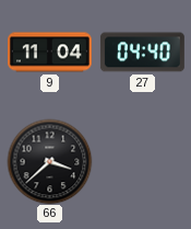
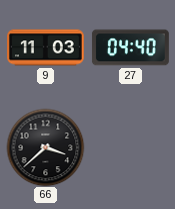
9: 11:04 -> 11:03 (46, 48)
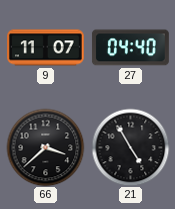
9: 11:03 -> 11:07 (46, 48)
21: none -> 4:55 (130, 147)
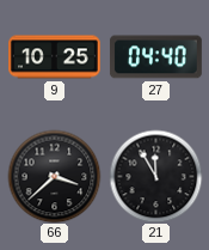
9: 11:07 -> 10:25 (55, 57)
21: 4:55 -> 11:55 (155, 176)
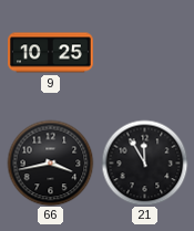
27: 04:40 -> none (155, 57)
66: 3:38 -> 3:43 (50, 162)
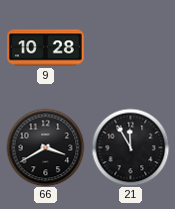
9: 10:25 -> 10:28 (46, 48)
66: 3:43 -> 3:40 (45, 147)
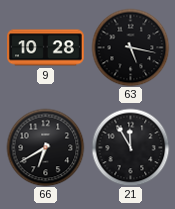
63: none -> 5:17 (130, 47)
66: 3:40 -> 6:40 (45, 147)
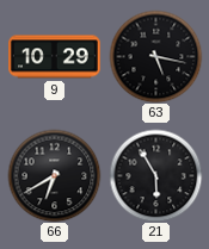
9: 10:28 -> 10:29 (55, 57)
21: 11:55 -> 5:55 (155, 175)
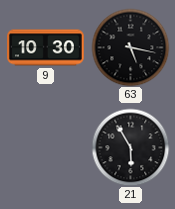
9: 10:29 -> 10:30 (46, 48)
66: 6:40 -> none (54, 175)
